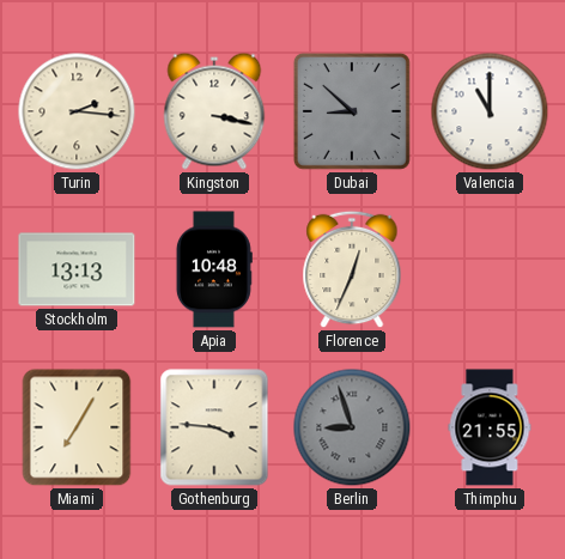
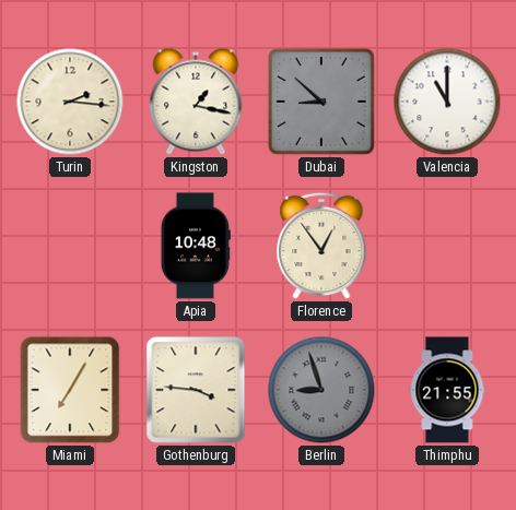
Kingston: 3:17 -> 1:17 (196, 102)
Stockholm: 13:13 -> none (77, 269)
Florence: 12:34 -> 12:54 (321, 246)
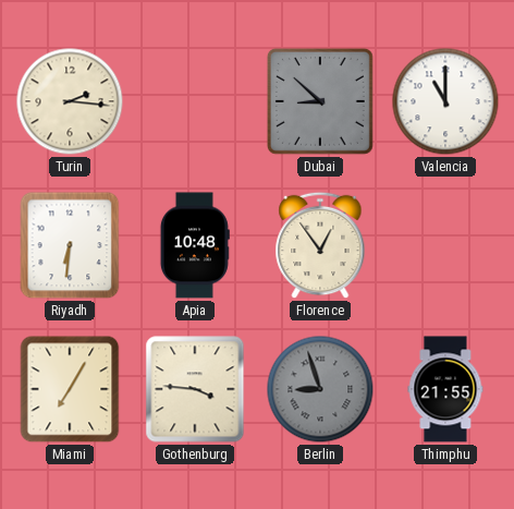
Kingston: 1:17 -> none (196, 102)
Riyadh: none -> 6:31 (70, 245)
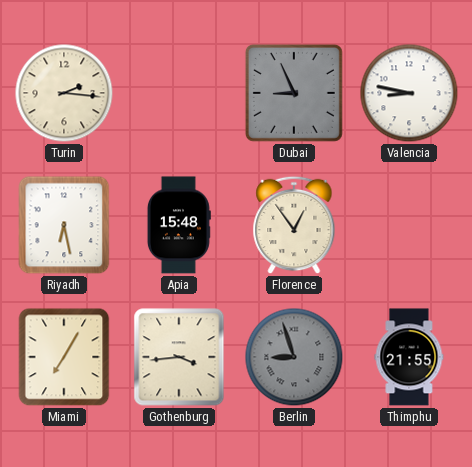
Dubai: 8:52 -> 8:56 (294, 93)
Valencia: 11:00 -> 8:47 (409, 93)
Riyadh: 6:31 -> 6:28 (64, 225)
Apia: 10:48 -> 15:48 (179, 225)
Gothenburg: 3:46 -> 3:44 (179, 357)
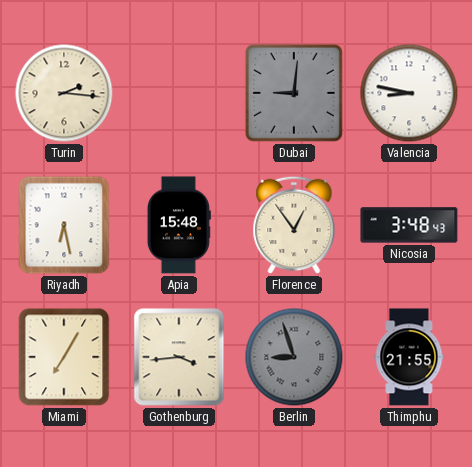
Dubai: 8:56 -> 9:01 (294, 93)
Nicosia: none -> 3:48 (409, 225)
